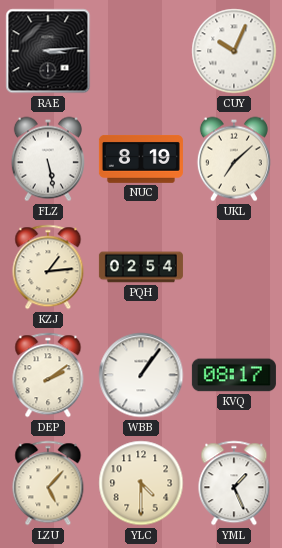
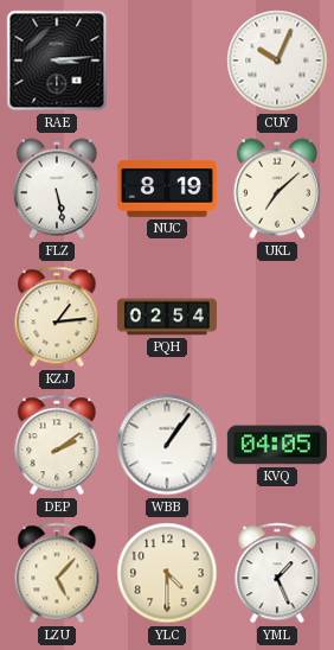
KVQ: 08:17 -> 04:05 (277, 445)
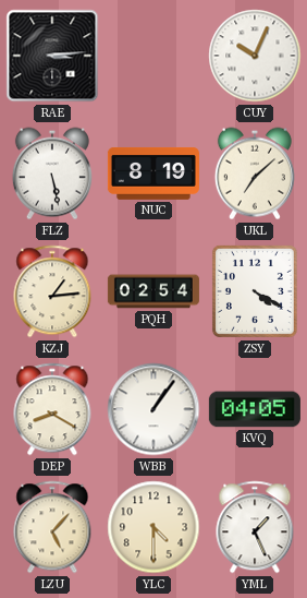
ZSY: none -> 4:20 (255, 291)
DEP: 2:09 -> 8:20 (52, 409)
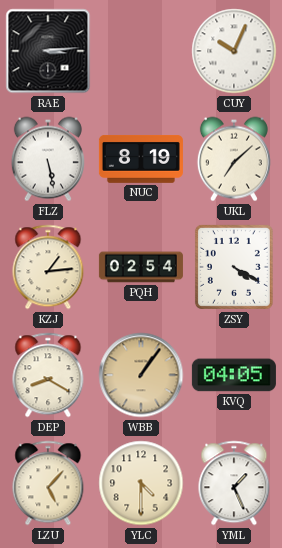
WBB dial: white -> champagne (141, 375)
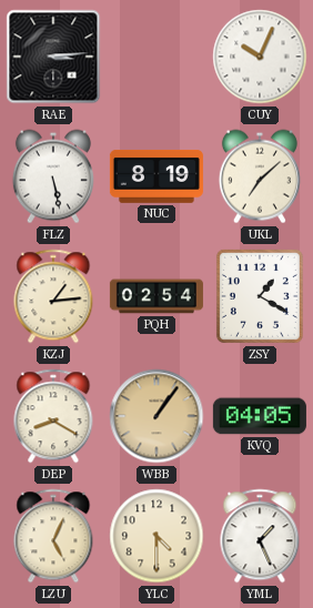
ZSY: 4:20 -> 1:20 (260, 296)
LZU: 5:07 -> 5:04 (53, 536)
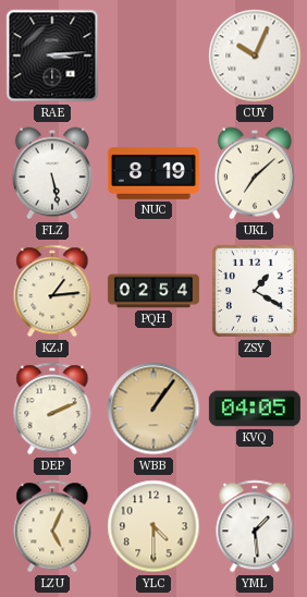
DEP: 8:20 -> 2:11 (52, 409)
YML: 1:26 -> 1:29 (255, 526)
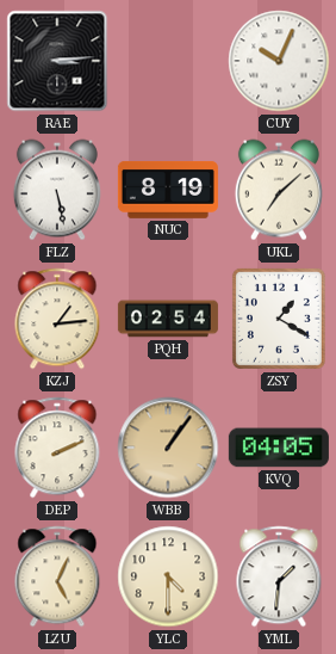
YML: 1:29 -> 1:31 (279, 576)
